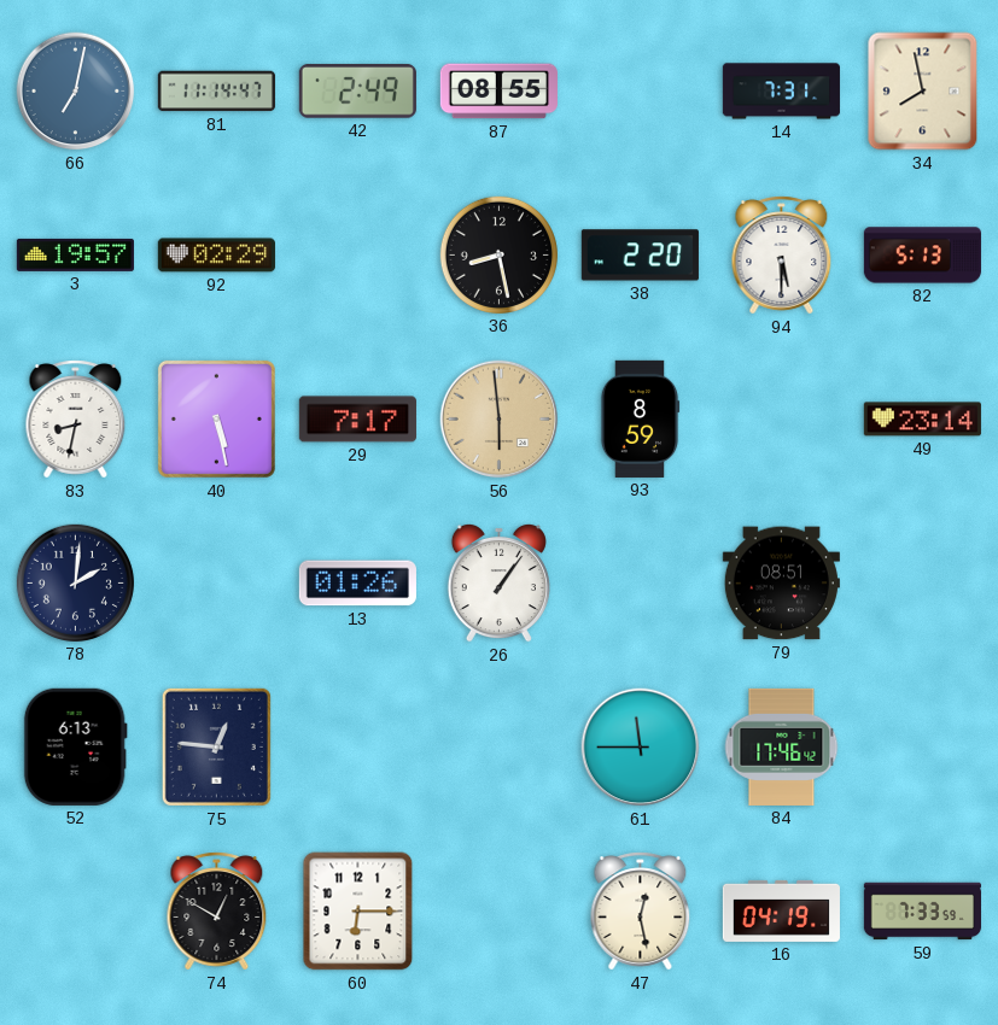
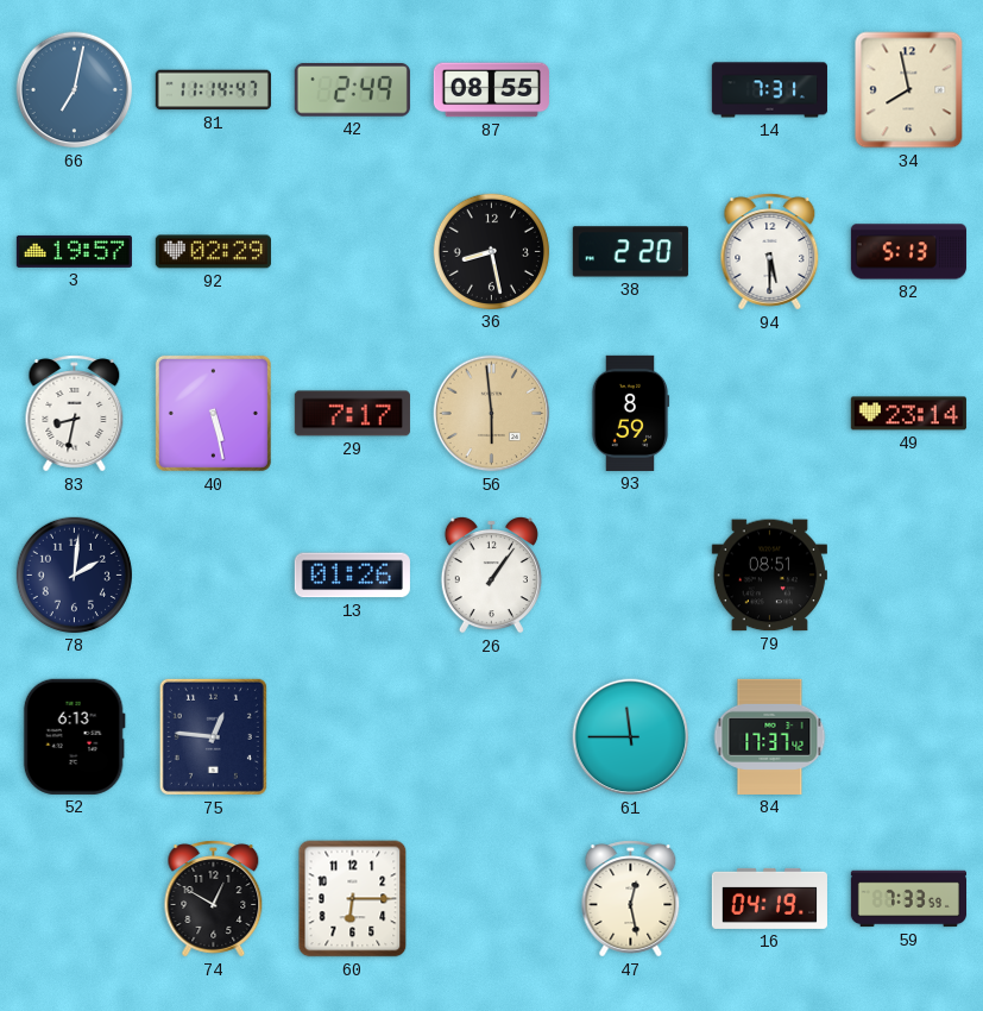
84: 17:46 -> 17:37 (770, 736)
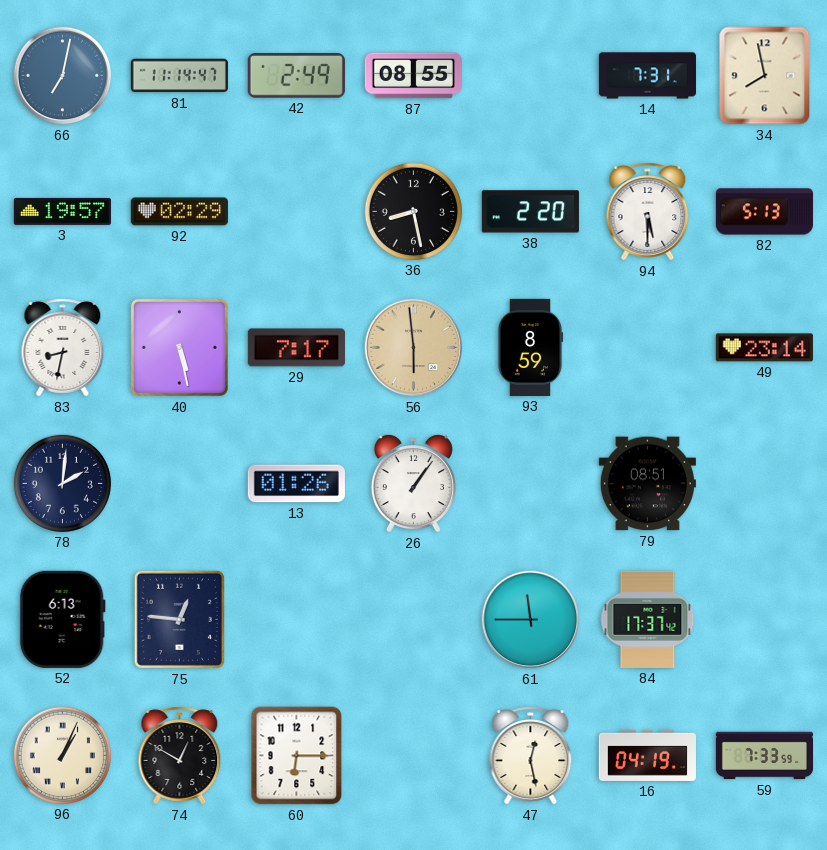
96: none -> 1:04 (62, 755)
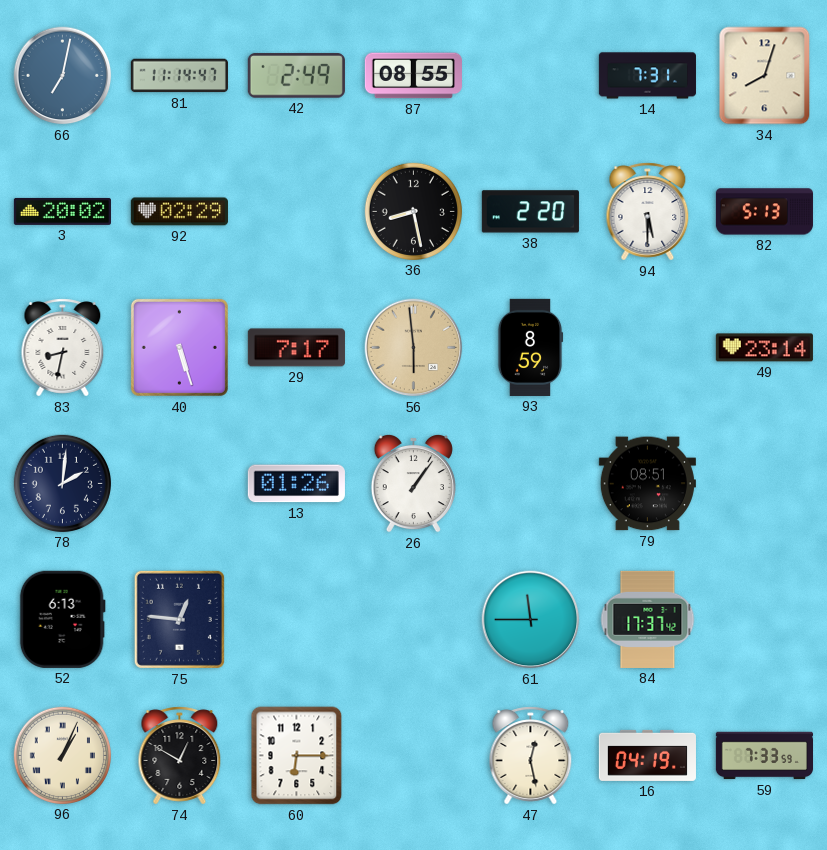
34: 7:58 -> 8:03 (765, 76)
3: 19:57 -> 20:02 (62, 211)
40: 5:28 -> 5:27 (179, 347)
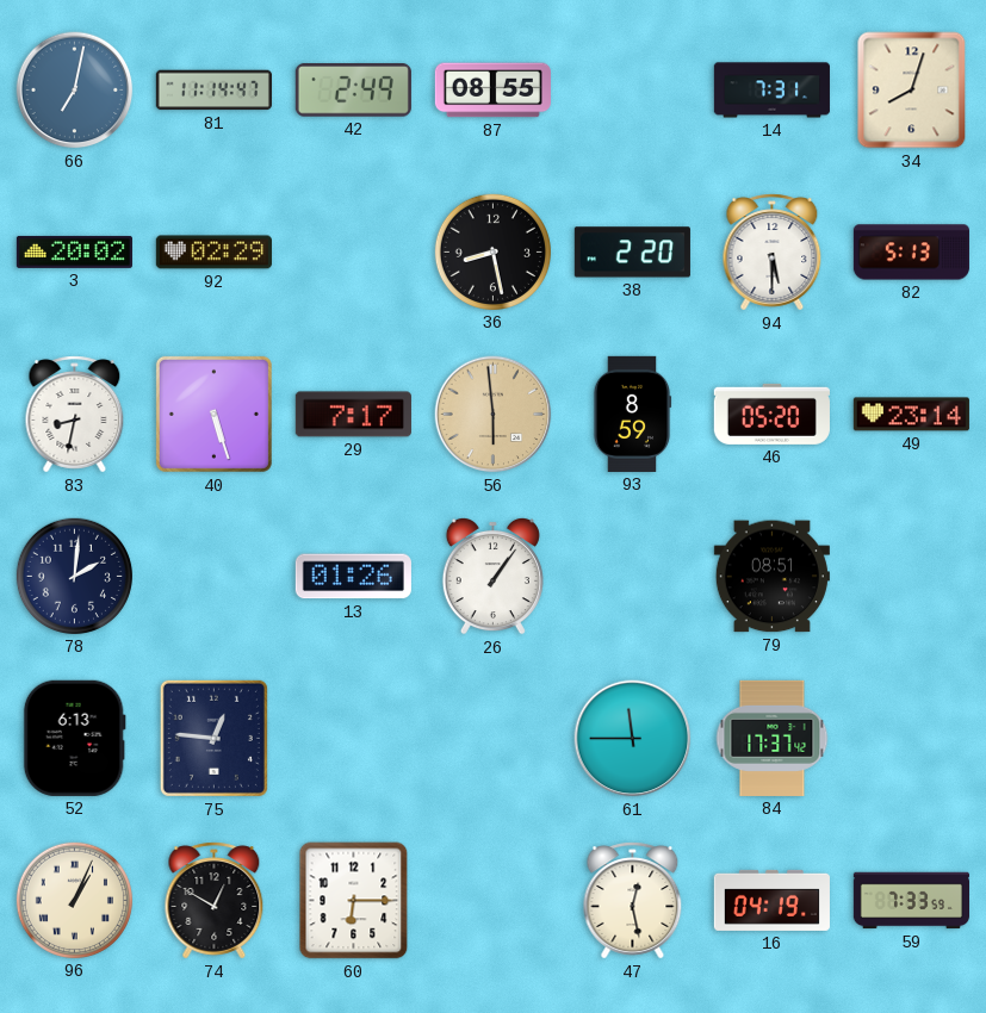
46: none -> 05:20 (771, 414)
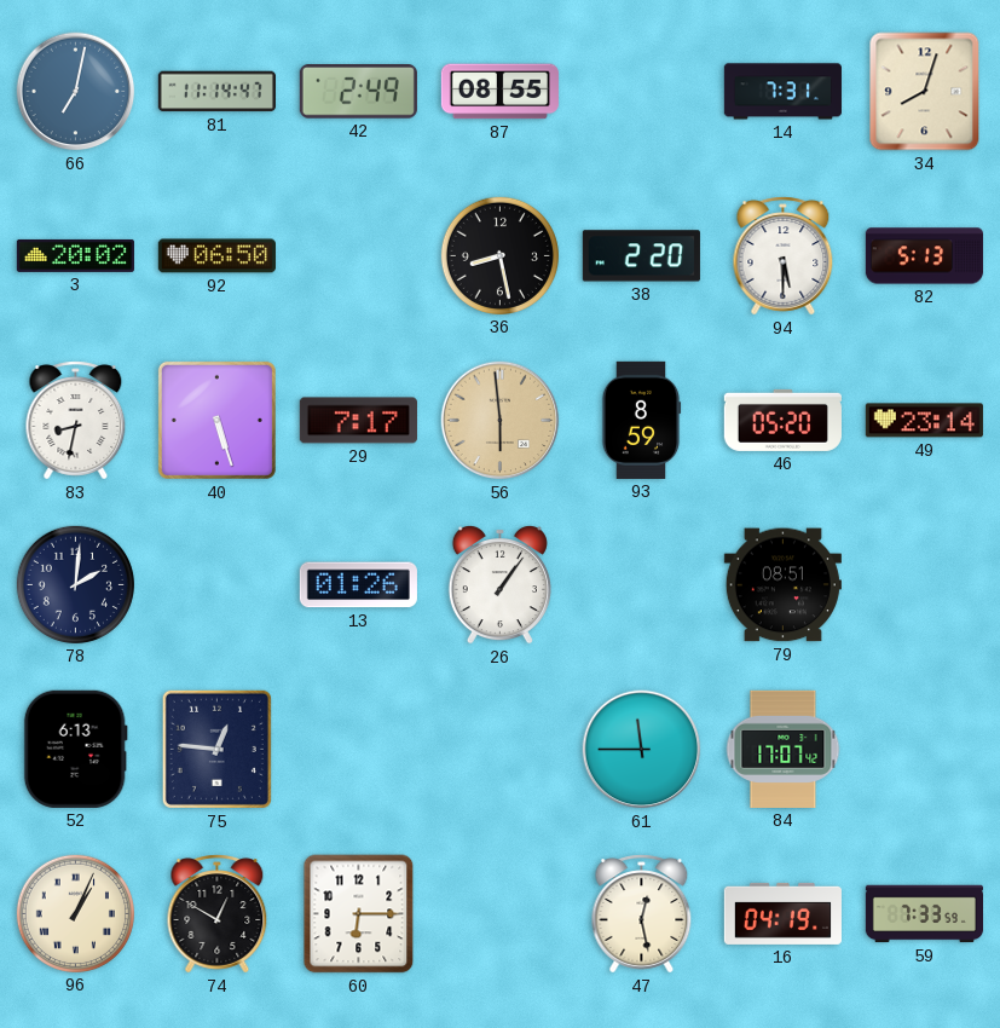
92: 02:29 -> 06:50 (216, 256)
84: 17:37 -> 17:07 (784, 749)
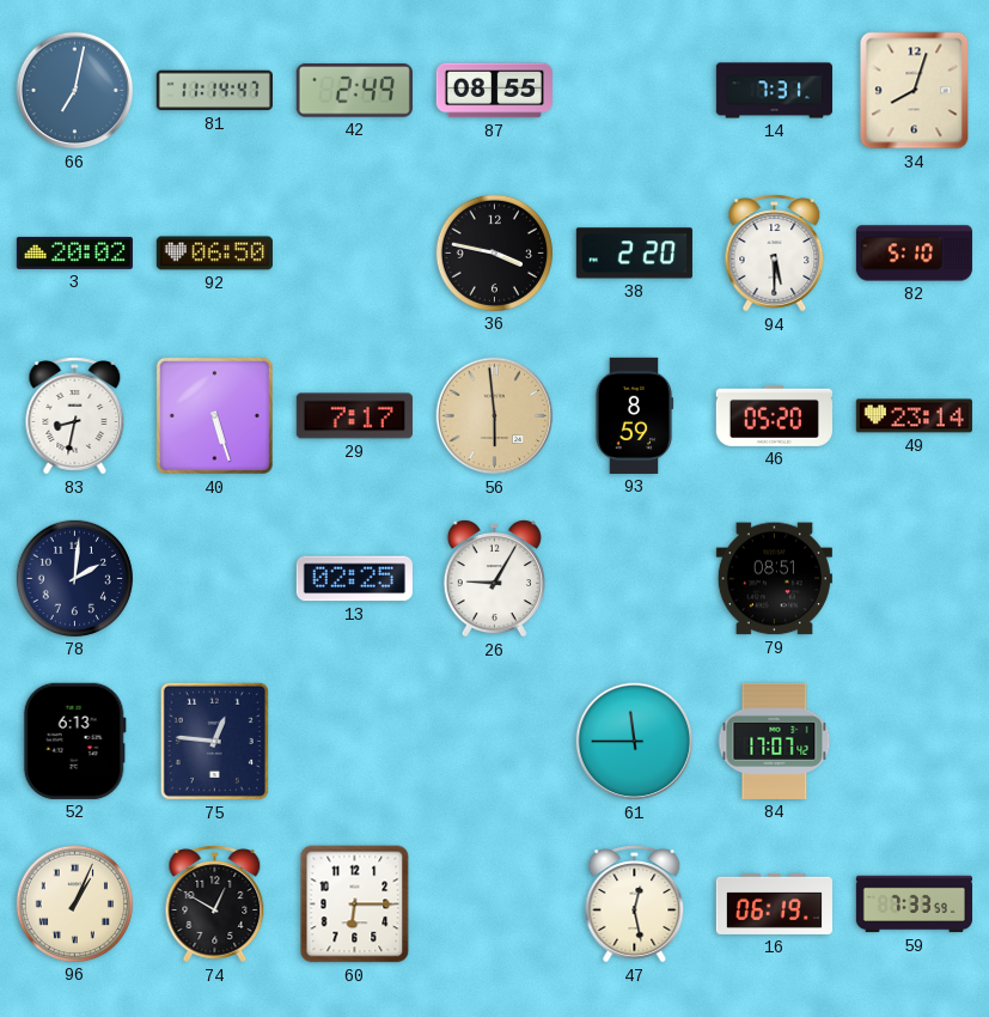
36: 8:28 -> 3:47 (494, 252)
82: 5:13 -> 5:10 (914, 254)
13: 01:26 -> 02:25 (354, 579)
26: 1:06 -> 9:05 (494, 578)
16: 04:19 -> 06:19 (774, 903)
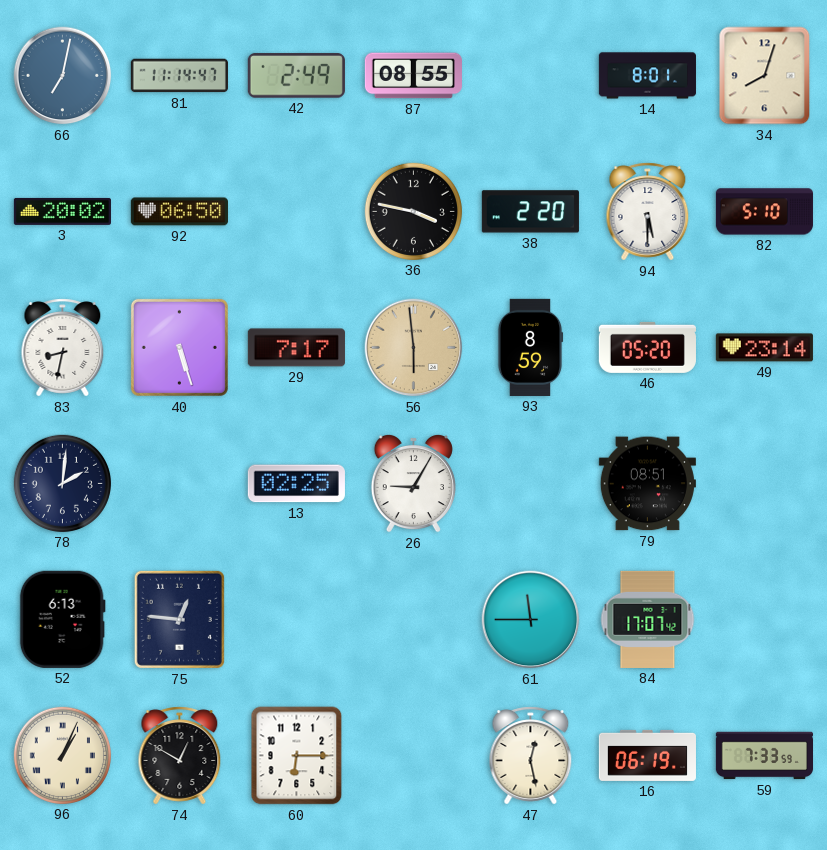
14: 7:31 -> 8:01 (647, 76)
